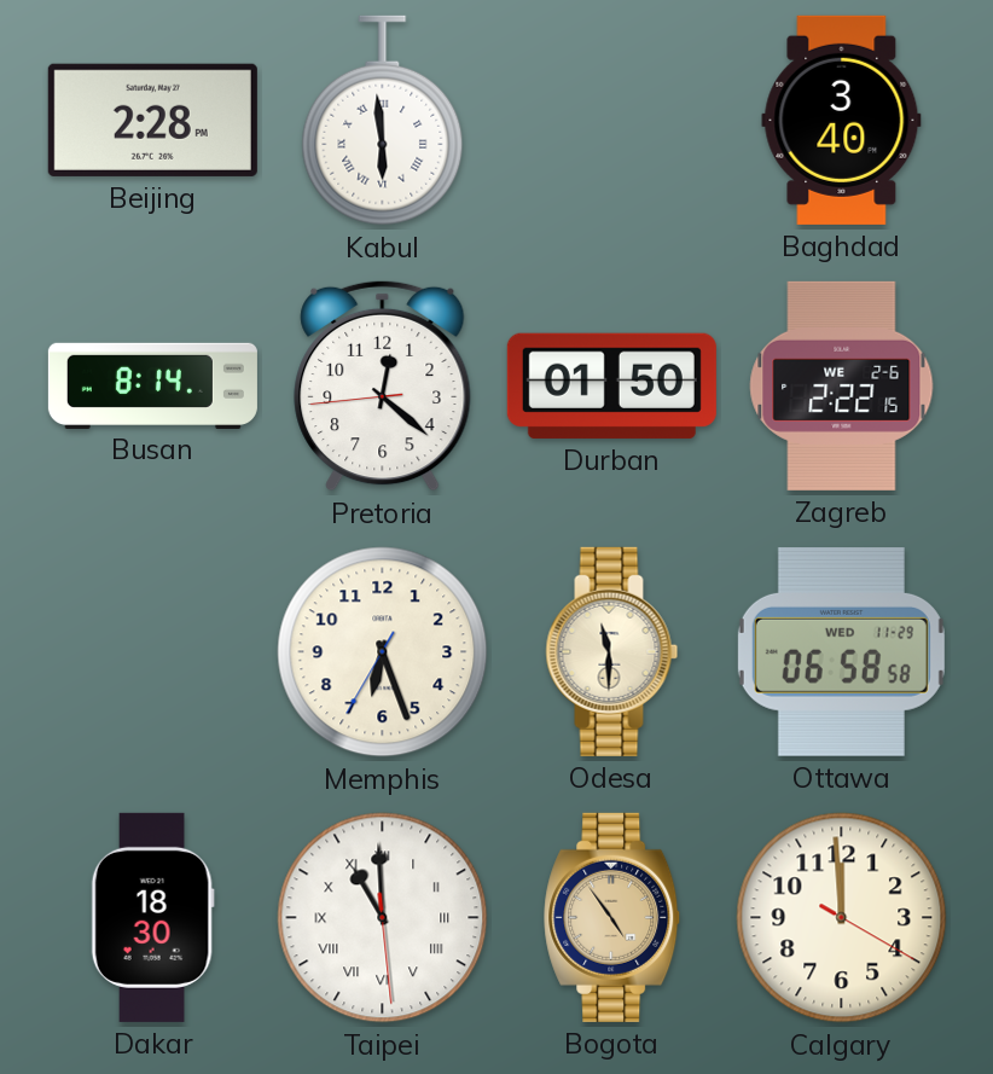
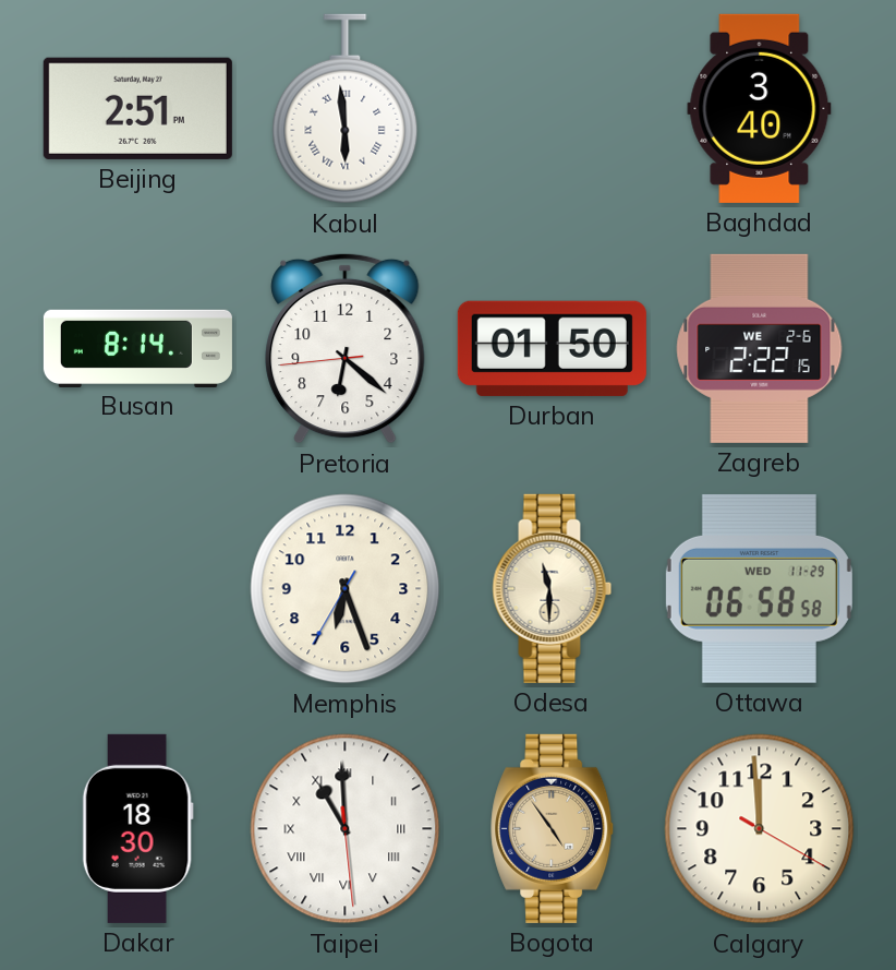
Beijing: 2:28 -> 2:51 (137, 108)
Pretoria: 12:21 -> 6:21 (346, 348)
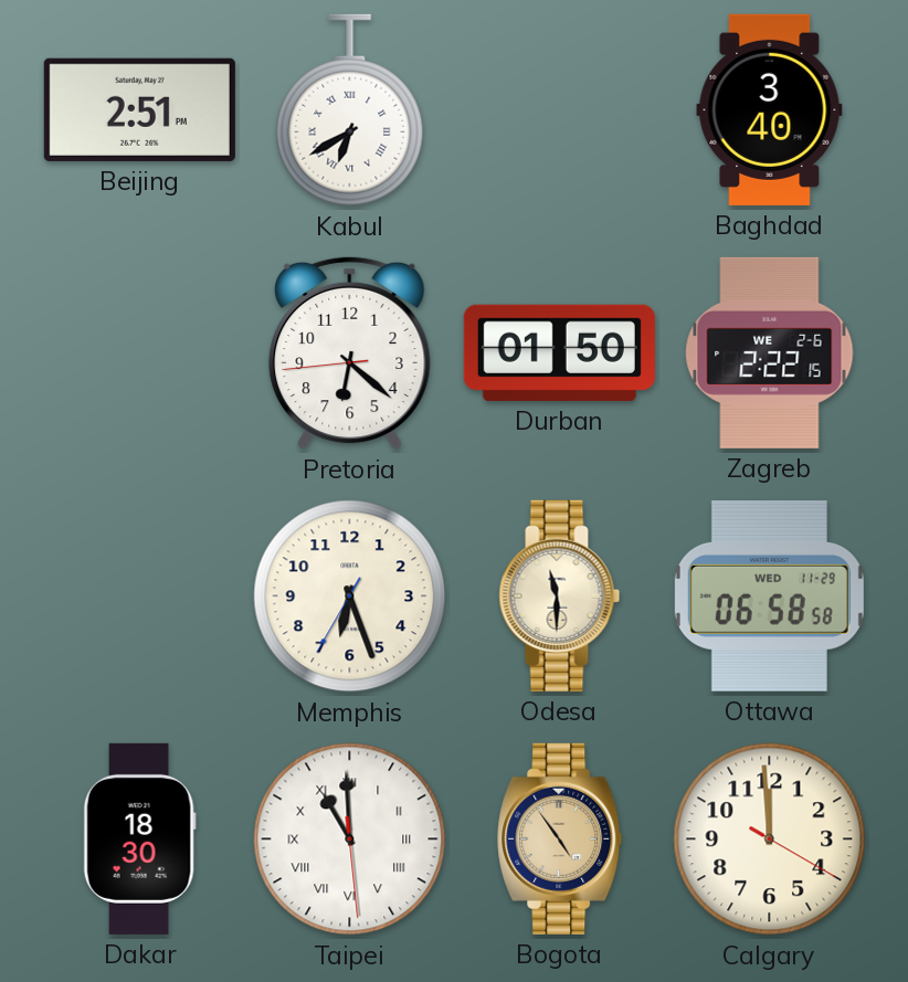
Kabul: 5:59 -> 6:40 (350, 110)
Busan: 8:14 -> none (137, 348)
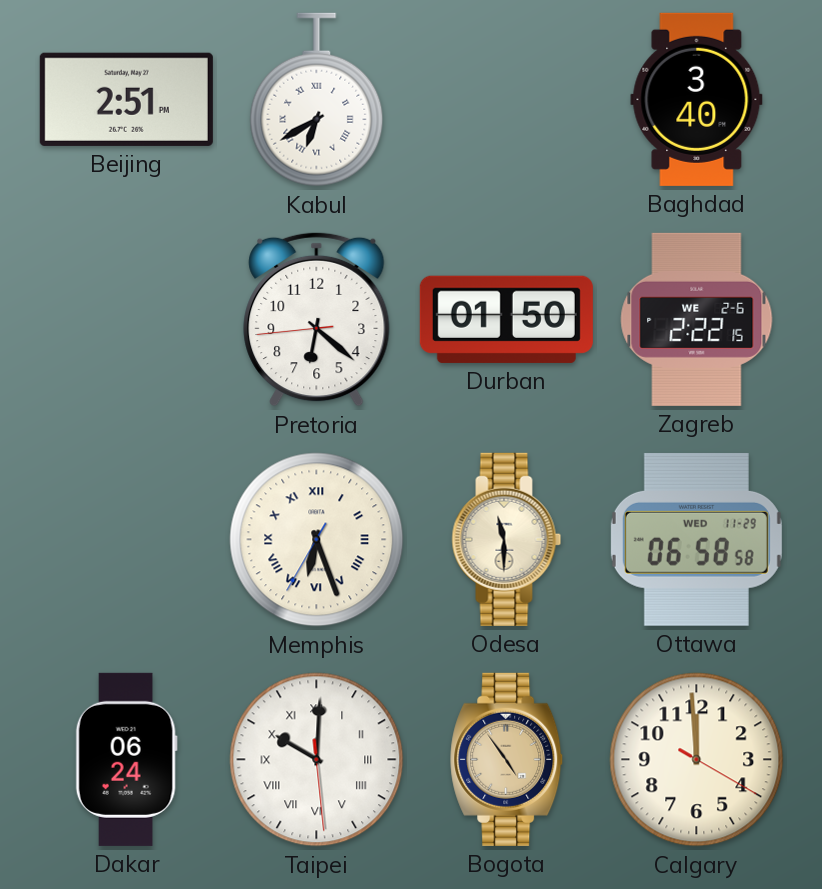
Memphis numerals: Arabic -> Roman (317, 540)
Dakar: 18:30 -> 06:24 (126, 759)
Taipei: 10:59 -> 10:00 (317, 760)
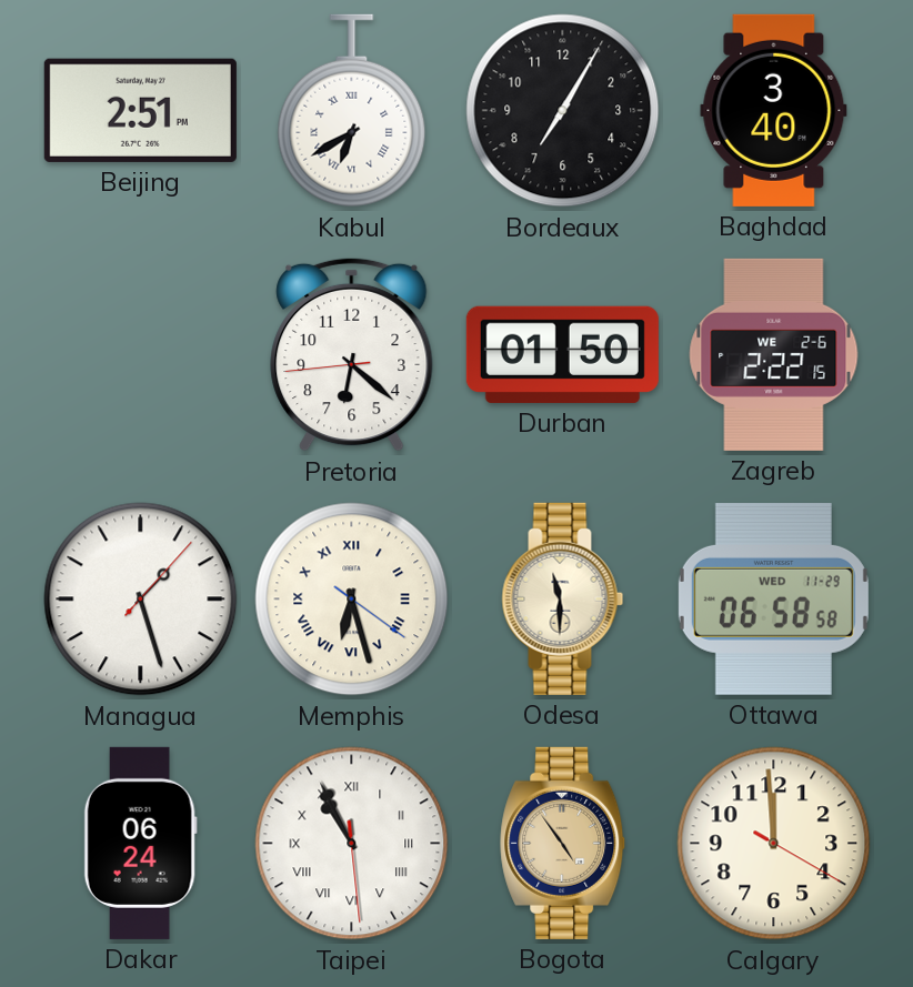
Bordeaux: none -> 7:05 (563, 111)
Managua: none -> 1:27 (141, 600)
Memphis: 6:26 -> 6:27 (352, 600)
Taipei: 10:00 -> 10:55 (352, 844)
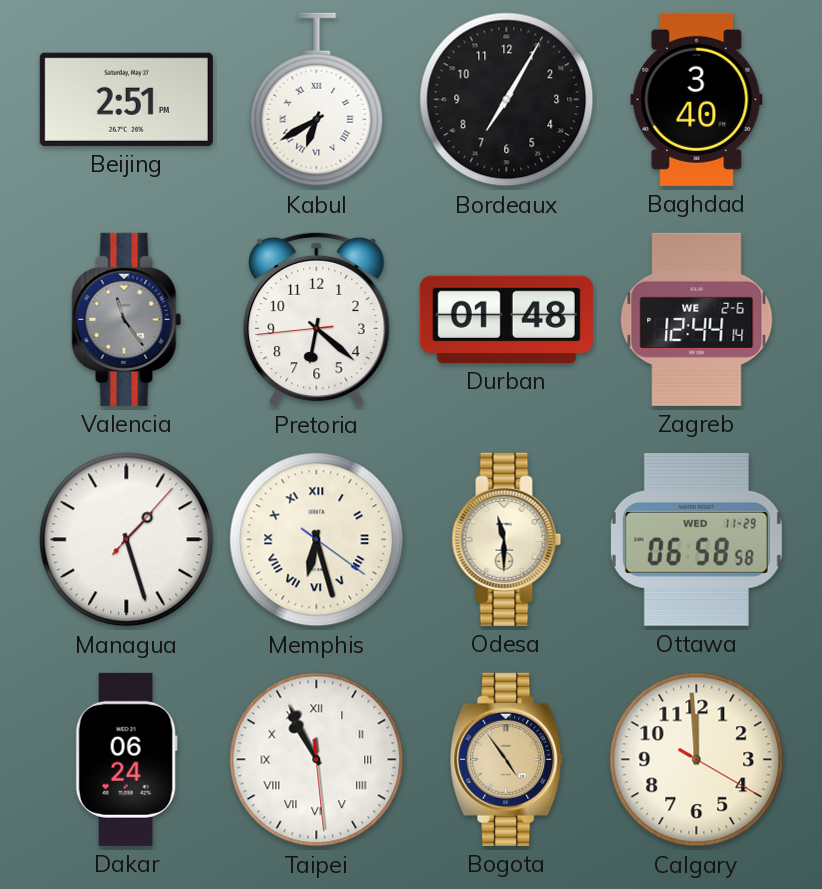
Valencia: none -> 11:24 (127, 319)
Durban: 01:50 -> 01:48 (506, 319)
Zagreb: 2:22 -> 12:44 (697, 319)
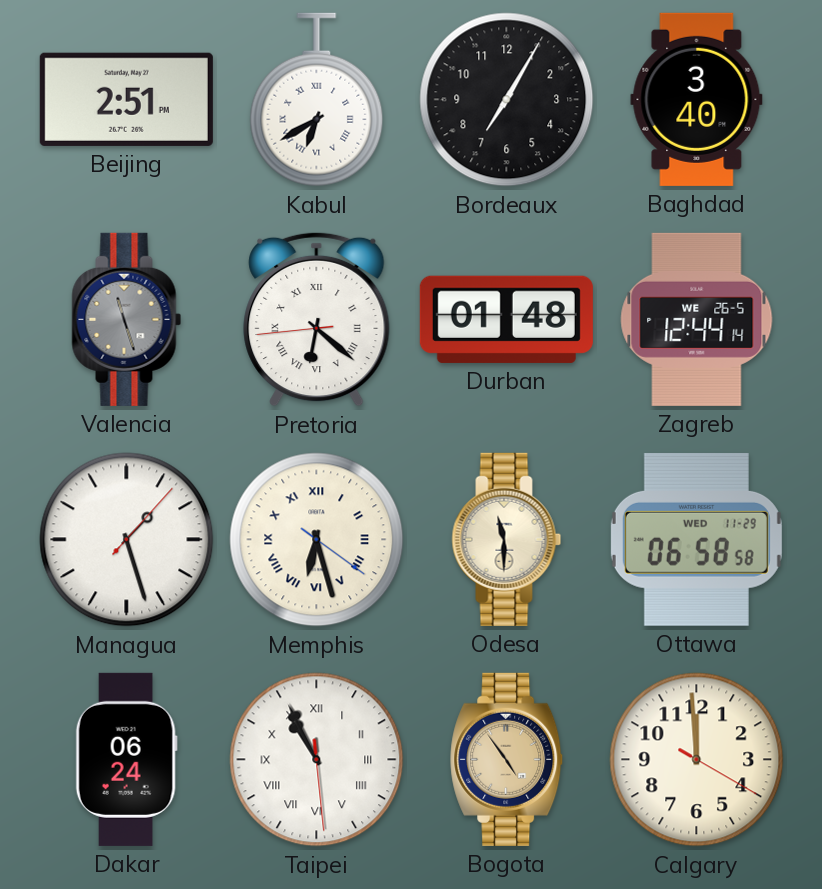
Valencia: 11:24 -> 11:27 (127, 319)
Pretoria numerals: Arabic -> Roman (317, 319)
Zagreb date: WE 2-6 -> WE 26-5 (697, 319)
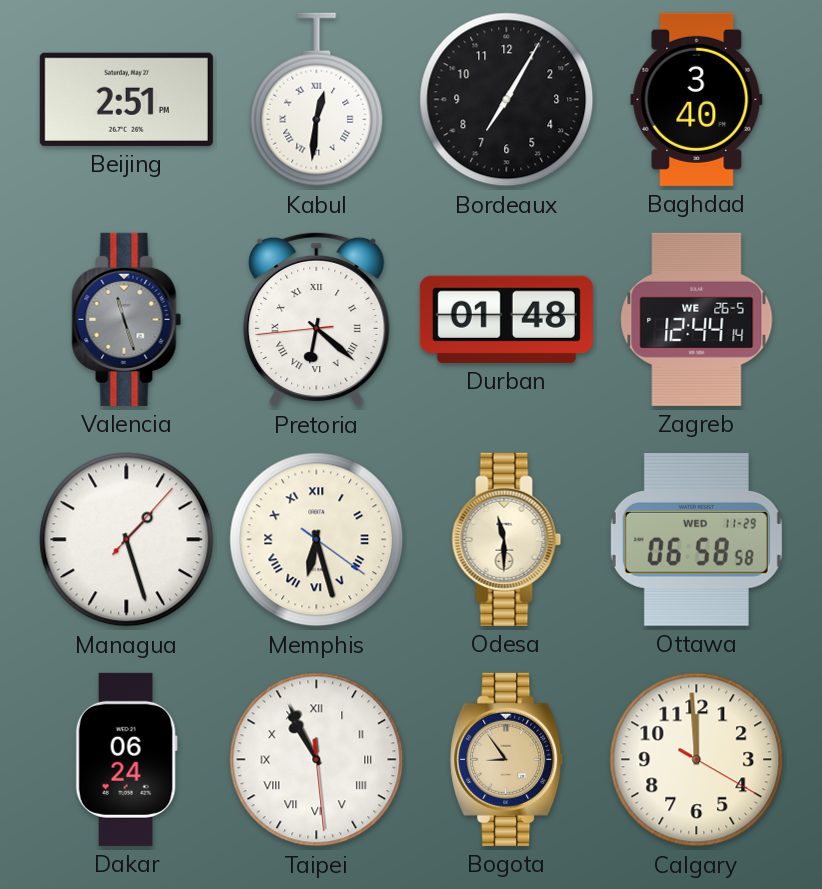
Kabul: 6:40 -> 12:31 (317, 100)
Bogota: 4:54 -> 8:54 (507, 759)
